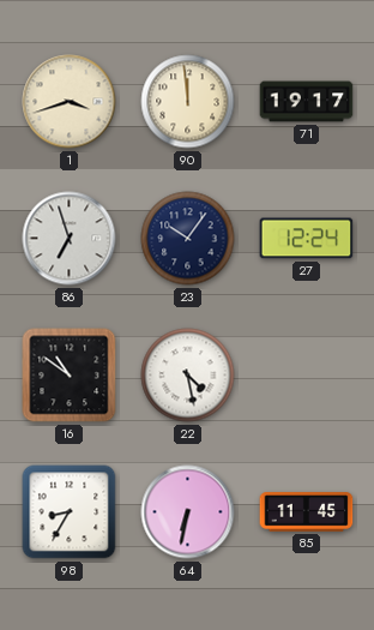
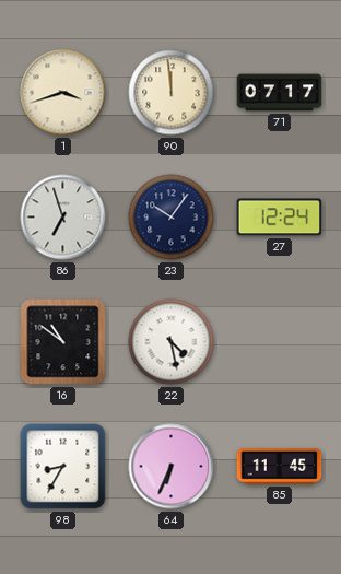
71: 19:17 -> 07:17 (280, 93)
64: 6:32 -> 6:34 (172, 467)
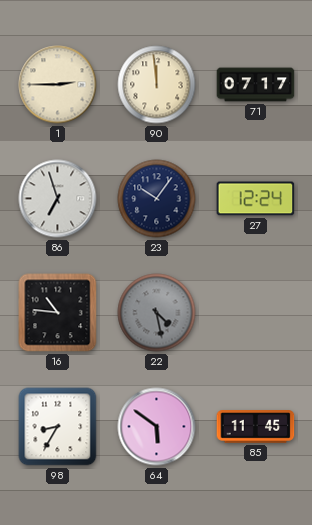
1: 3:42 -> 2:45 (58, 85)
16: 10:51 -> 10:46 (58, 313)
22 dial: white -> grey (157, 313)
64: 6:34 -> 5:51 (157, 427)
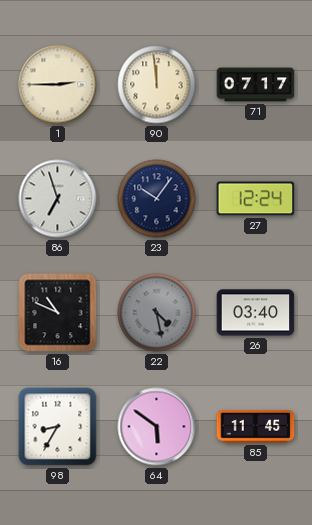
16: 10:46 -> 10:49 (58, 313)
26: none -> 03:40 (256, 313)
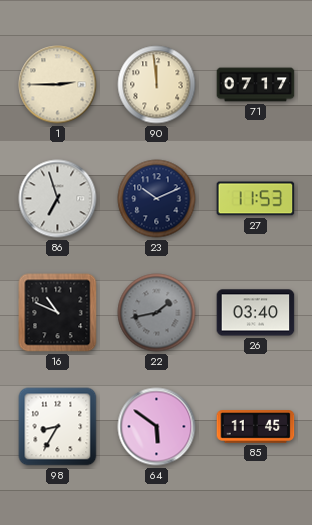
23: 10:06 -> 10:11 (157, 199)
27: 12:24 -> 11:53 (256, 199)
22: 4:28 -> 1:43 (157, 313)
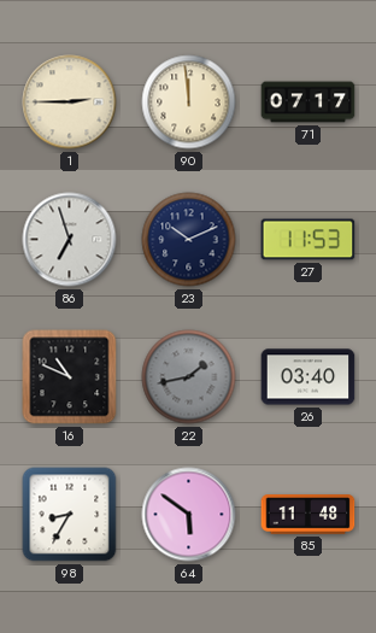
85: 11:45 -> 11:48 (309, 515)
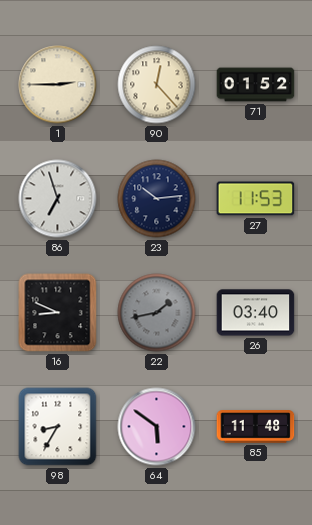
90: 11:59 -> 12:23 (157, 85)
71: 07:17 -> 01:52 (256, 85)
23: 10:11 -> 10:14 (157, 199)
16: 10:49 -> 8:49 (58, 313)
